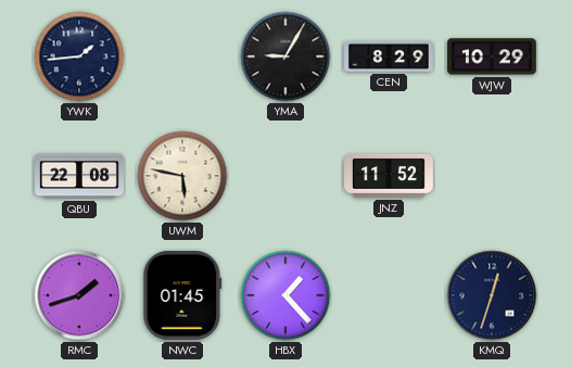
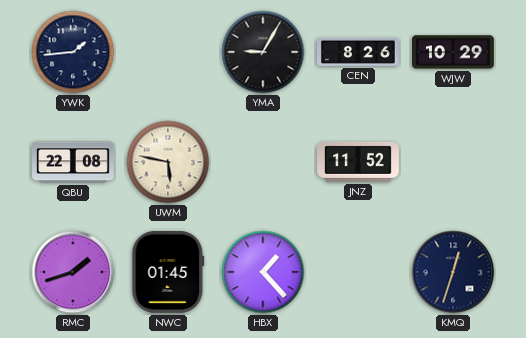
CEN: 8:29 -> 8:26 (359, 52)
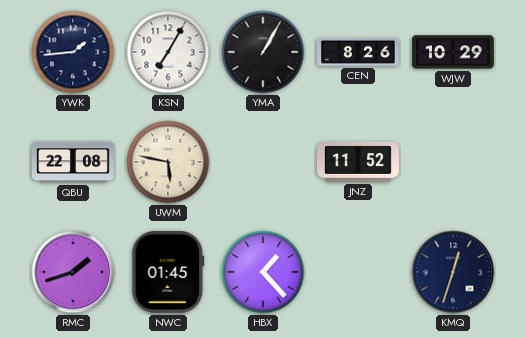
KSN: none -> 7:05 (168, 52)
YMA: 9:05 -> 1:05 (263, 52)
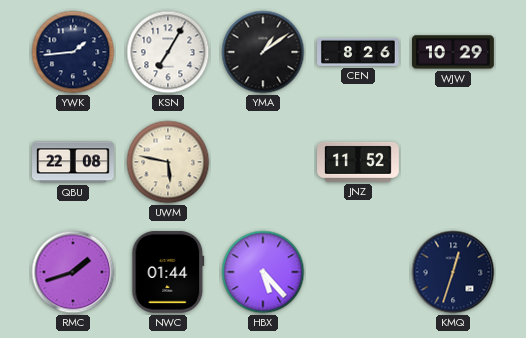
YMA: 1:05 -> 1:09 (263, 52)
NWC: 01:45 -> 01:44 (168, 272)
HBX: 1:23 -> 5:23 (263, 272)
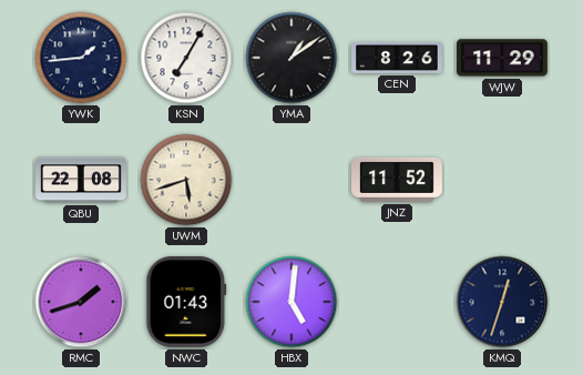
WJW: 10:29 -> 11:29 (503, 58)
UWM: 5:47 -> 5:42 (186, 180)
NWC: 01:44 -> 01:43 (186, 302)
HBX: 5:23 -> 5:01 (291, 302)
